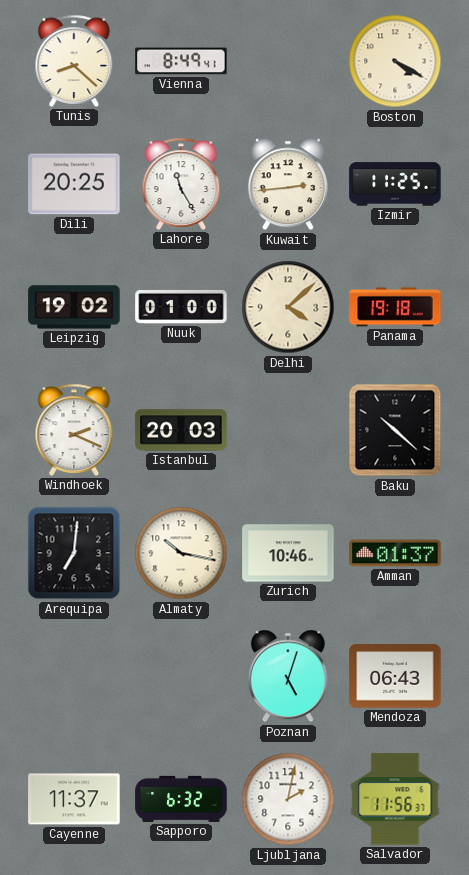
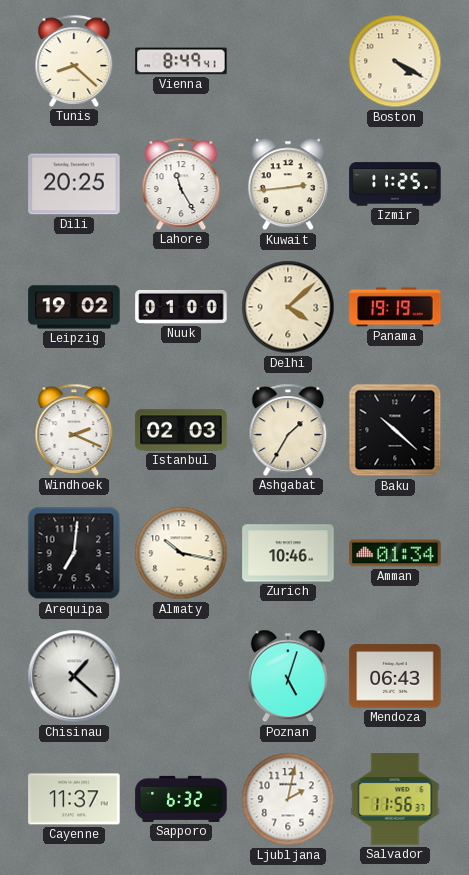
Panama: 19:18 -> 19:19 (395, 307)
Istanbul: 20:03 -> 02:03 (181, 430)
Ashgabat: none -> 1:35 (288, 430)
Amman: 01:37 -> 01:34 (395, 553)
Chisinau: none -> 1:22 (74, 676)
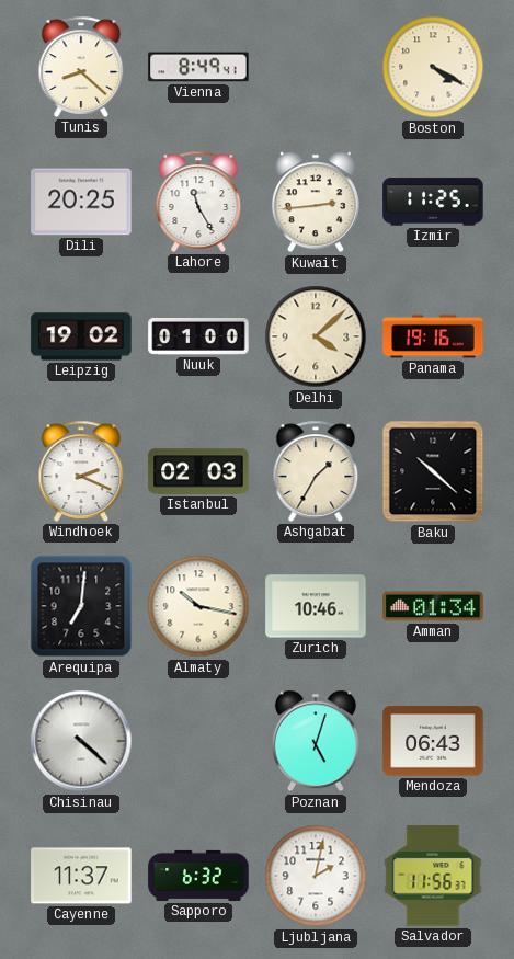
Panama: 19:19 -> 19:16 (433, 336)
Chisinau: 1:22 -> 4:22 (81, 741)
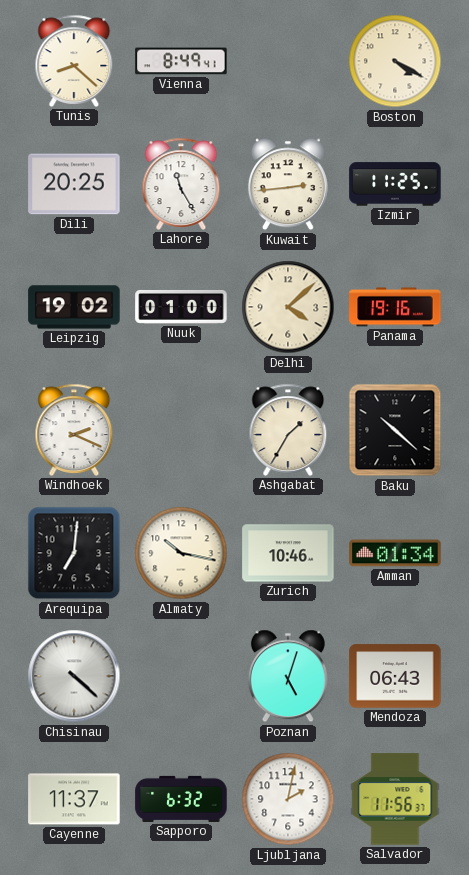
Istanbul: 02:03 -> none (198, 471)
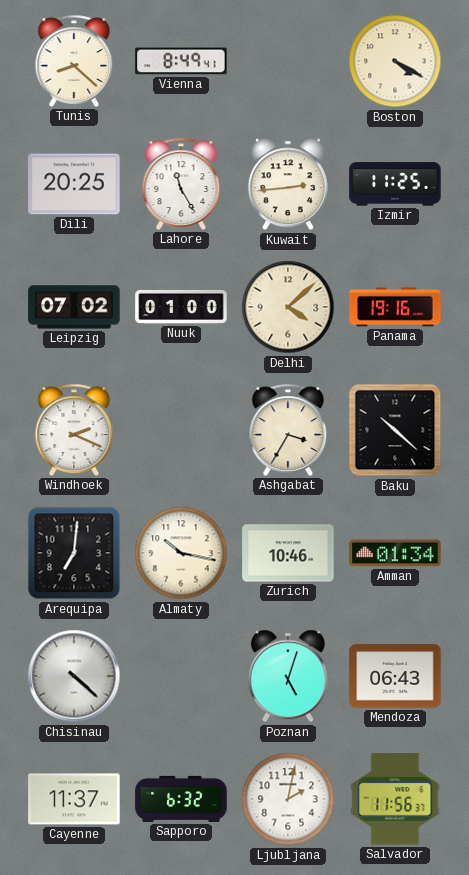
Leipzig: 19:02 -> 07:02 (74, 307)
Ashgabat: 1:35 -> 3:35 (288, 430)
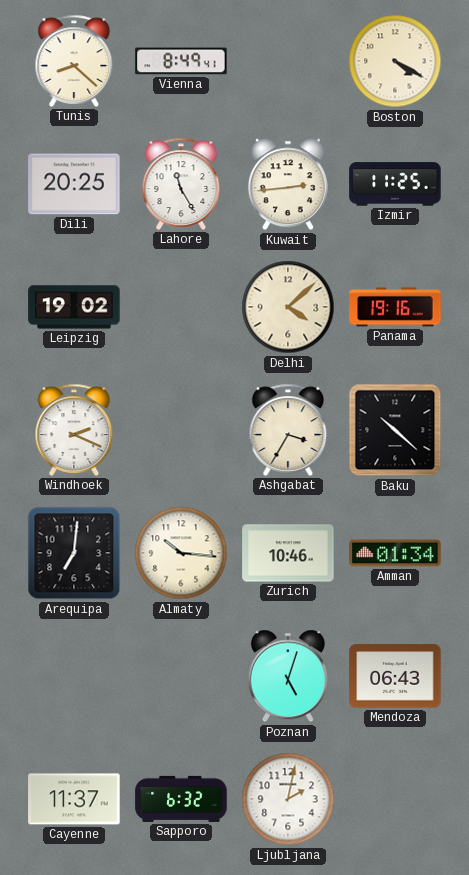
Leipzig: 07:02 -> 19:02 (74, 307)
Nuuk: 01:00 -> none (181, 307)
Almaty: 10:17 -> 10:16 (181, 553)
Chisinau: 4:22 -> none (74, 676)
Salvador: 11:56 -> none (395, 799)
